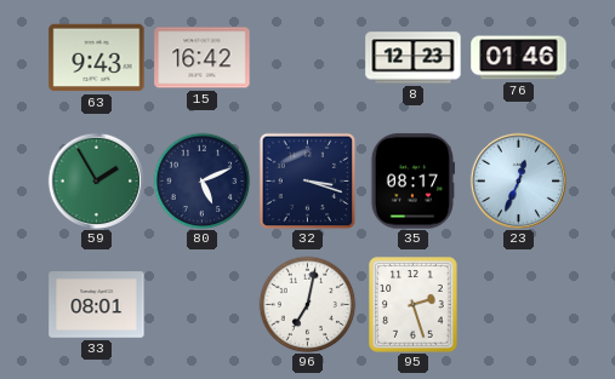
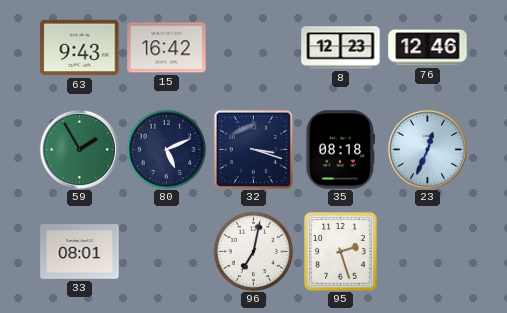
76: 01:46 -> 12:46 (428, 48)
35: 08:17 -> 08:18 (339, 150)
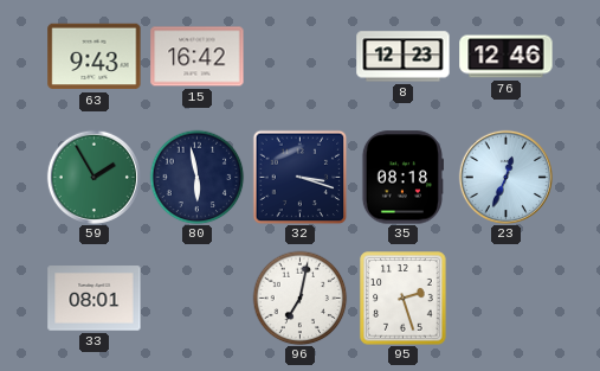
80: 5:11 -> 5:58 (196, 177)
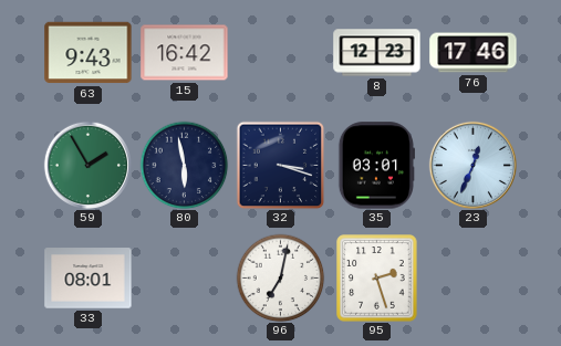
76: 12:46 -> 17:46 (474, 53)
35: 08:18 -> 03:01 (375, 166)
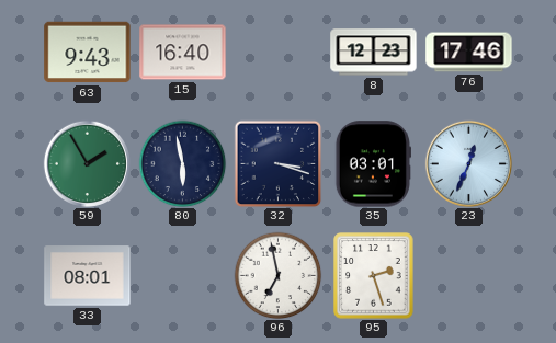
15: 16:42 -> 16:40 (183, 53)
96: 7:02 -> 6:58 (277, 275)
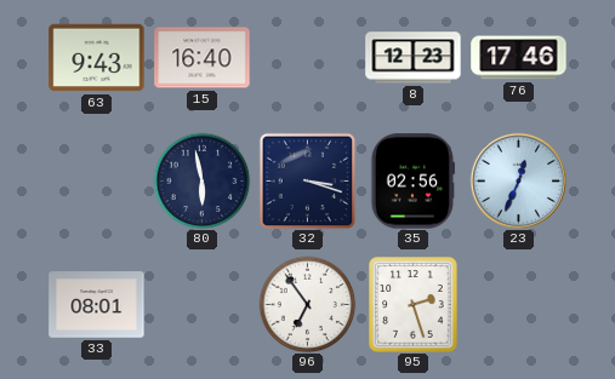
59: 1:55 -> none (87, 163)
35: 03:01 -> 02:56 (411, 182)
96: 6:58 -> 6:54 (307, 304)
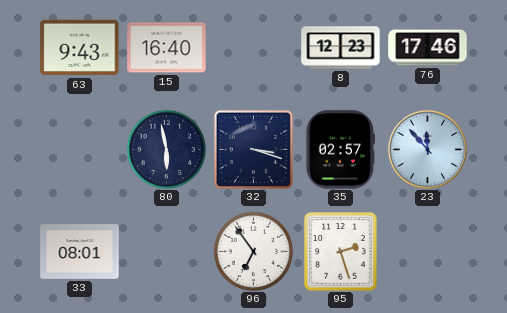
35: 02:56 -> 02:57 (339, 150)
23: 12:34 -> 11:53 (427, 149)
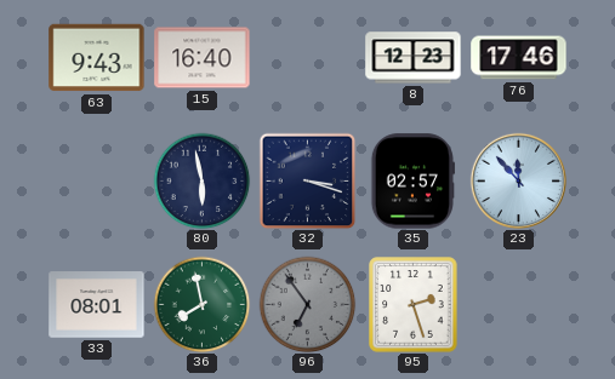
36: none -> 7:58 (201, 304)
96 dial: white -> grey (307, 304)
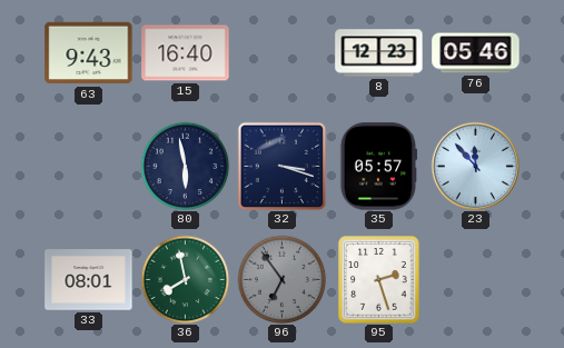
76: 17:46 -> 05:46 (476, 53)
35: 02:57 -> 05:57 (377, 167)
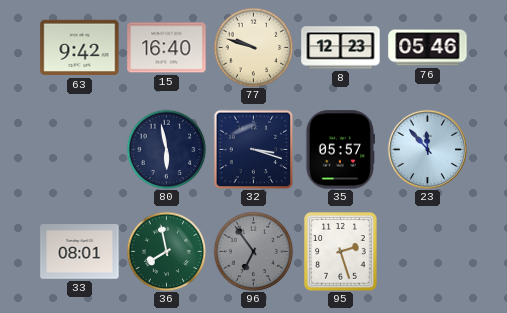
63: 9:43 -> 9:42 (80, 48)
77: none -> 9:48 (253, 47)
